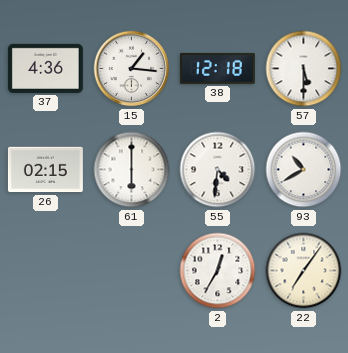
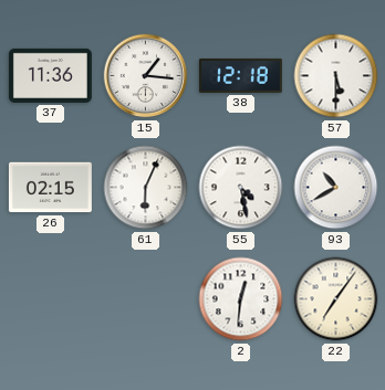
37: 4:36 -> 11:36 (50, 75)
61: 6:00 -> 6:04 (146, 188)
55: 4:31 -> 4:28 (241, 188)
2: 12:35 -> 12:31 (241, 299)
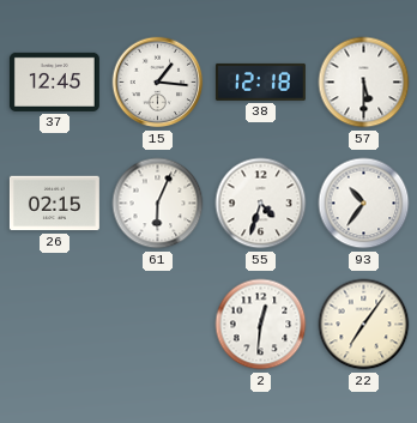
37: 11:36 -> 12:45 (54, 81)
55: 4:28 -> 4:33 (261, 204)
93: 10:40 -> 10:36 (364, 204)
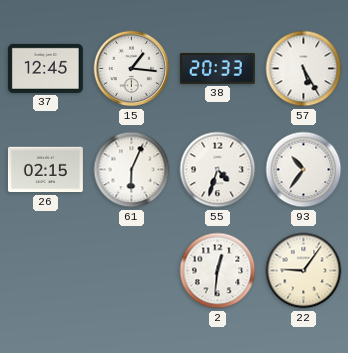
38: 12:18 -> 20:33 (217, 68)
57: 5:30 -> 5:25 (304, 69)
22: 7:06 -> 9:06 (304, 271)
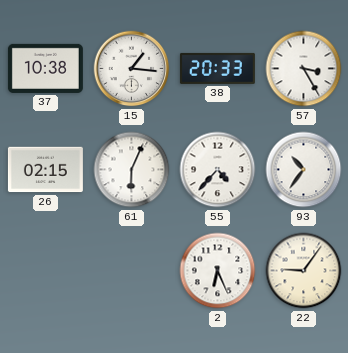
37: 12:45 -> 10:38 (45, 68)
57: 5:25 -> 3:25 (304, 69)
55: 4:33 -> 4:37 (218, 170)
2: 12:31 -> 6:26 (218, 271)
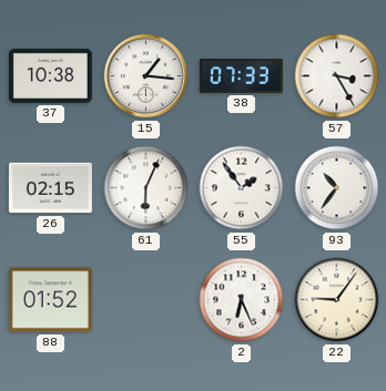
38: 20:33 -> 07:33 (241, 75)
55: 4:37 -> 1:54 (242, 188)
88: none -> 01:52 (50, 300)
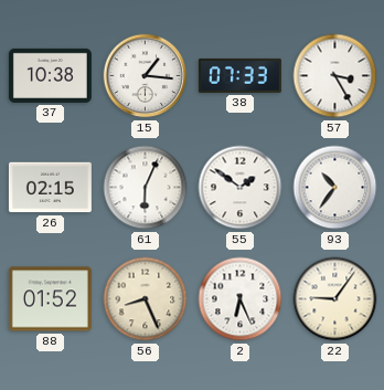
55: 1:54 -> 1:51 (241, 188)
56: none -> 8:26 (146, 299)
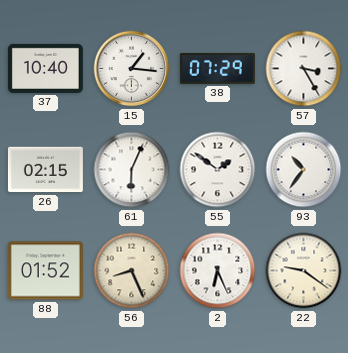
37: 10:38 -> 10:40 (45, 68)
38: 07:33 -> 07:29 (217, 68)
22: 9:06 -> 9:21 (304, 271)
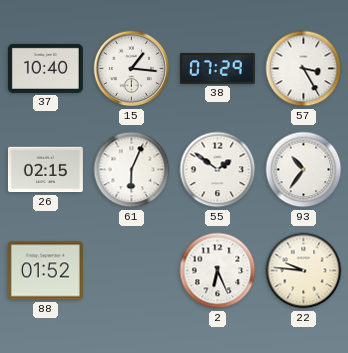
56: 8:26 -> none (132, 271)
22: 9:21 -> 9:46 (304, 271)
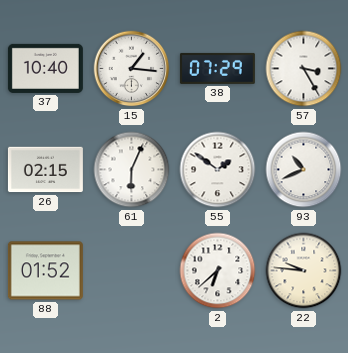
93: 10:36 -> 10:41 (304, 170)
2: 6:26 -> 6:38 (218, 271)
